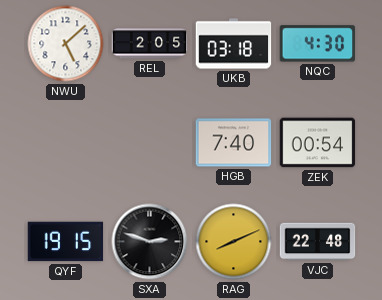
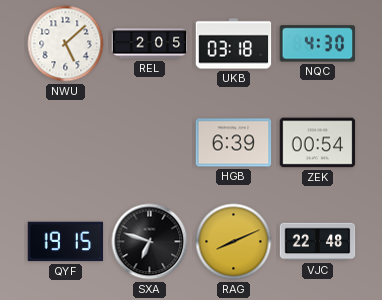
HGB: 7:40 -> 6:39 (234, 143)
SXA: 2:48 -> 6:48 (150, 242)
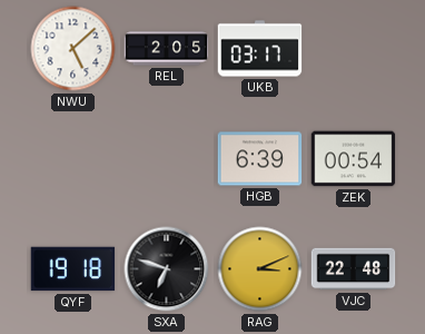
UKB: 03:18 -> 03:17 (260, 49)
NQC: 4:30 -> none (318, 44)
QYF: 19:15 -> 19:18 (73, 269)
RAG: 8:11 -> 3:11 (260, 269)
